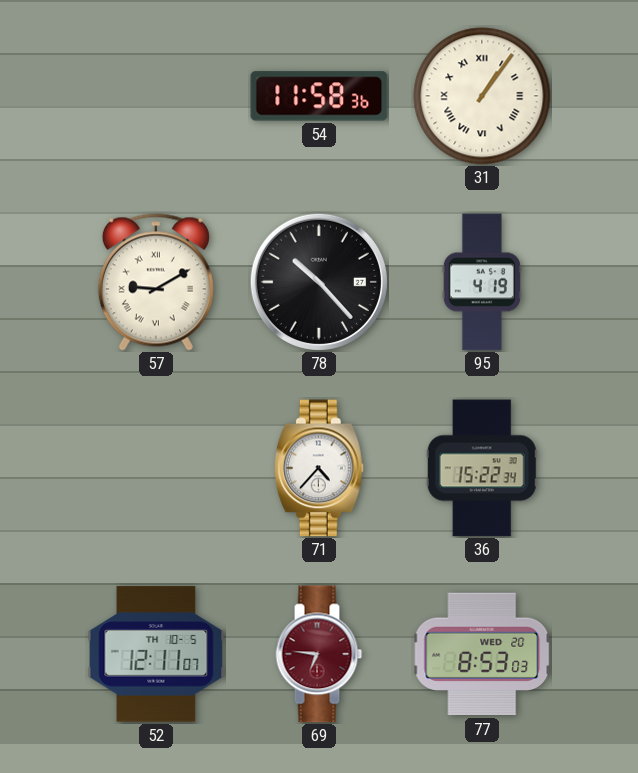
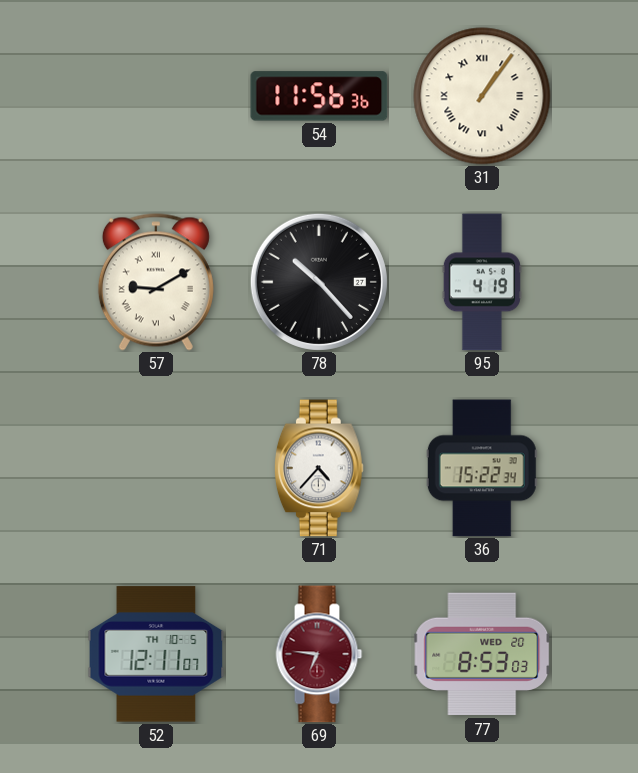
54: 11:58 -> 11:56 (319, 96)
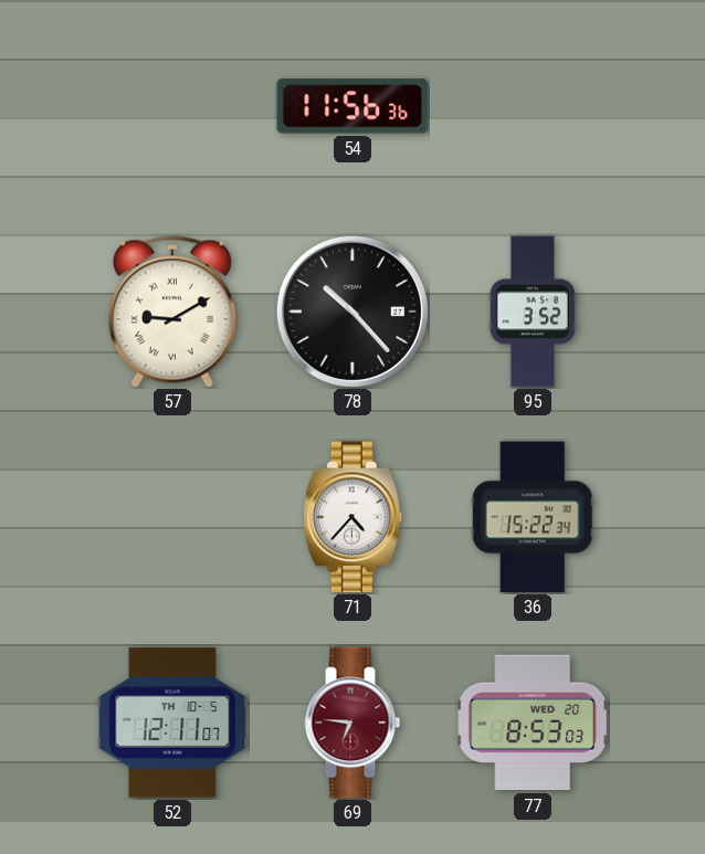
31: 1:06 -> none (482, 96)
95: 4:19 -> 3:52 (533, 312)
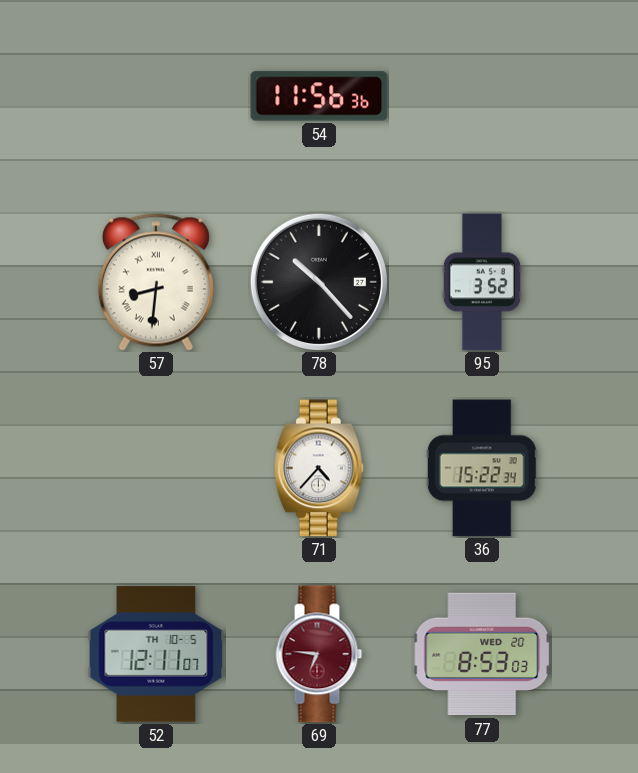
57: 9:10 -> 8:31 (156, 282)
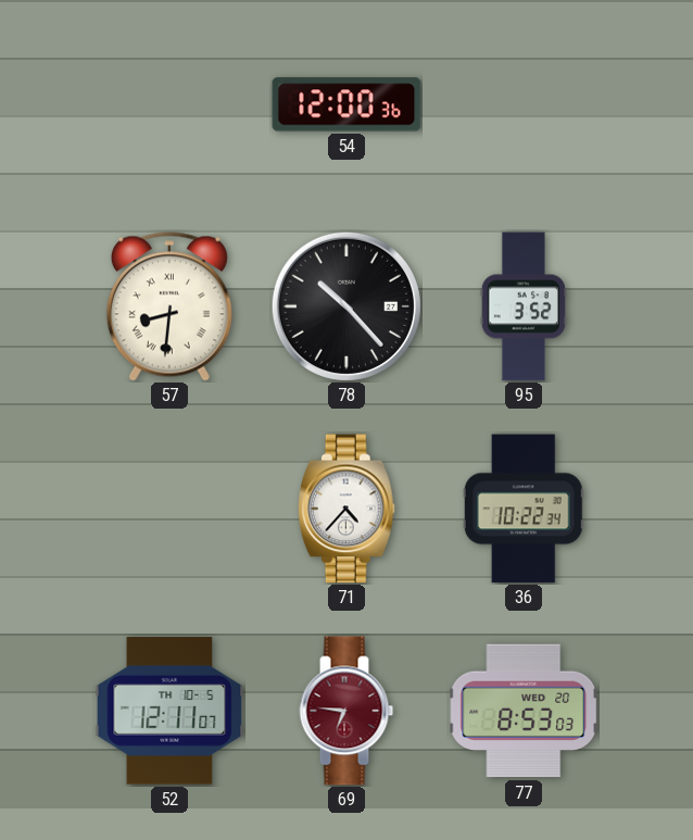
54: 11:56 -> 12:00 (346, 104)
36: 15:22 -> 10:22 (524, 509)
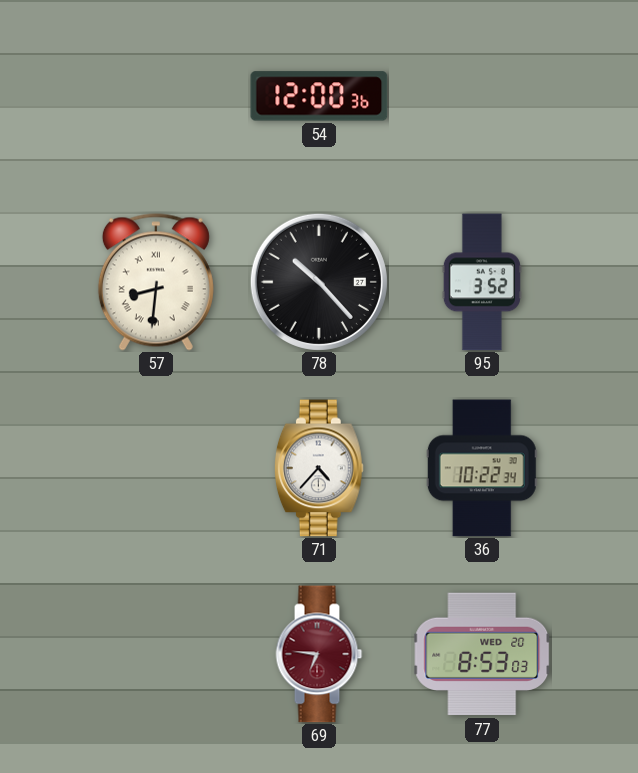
52: 12:11 -> none (169, 711)
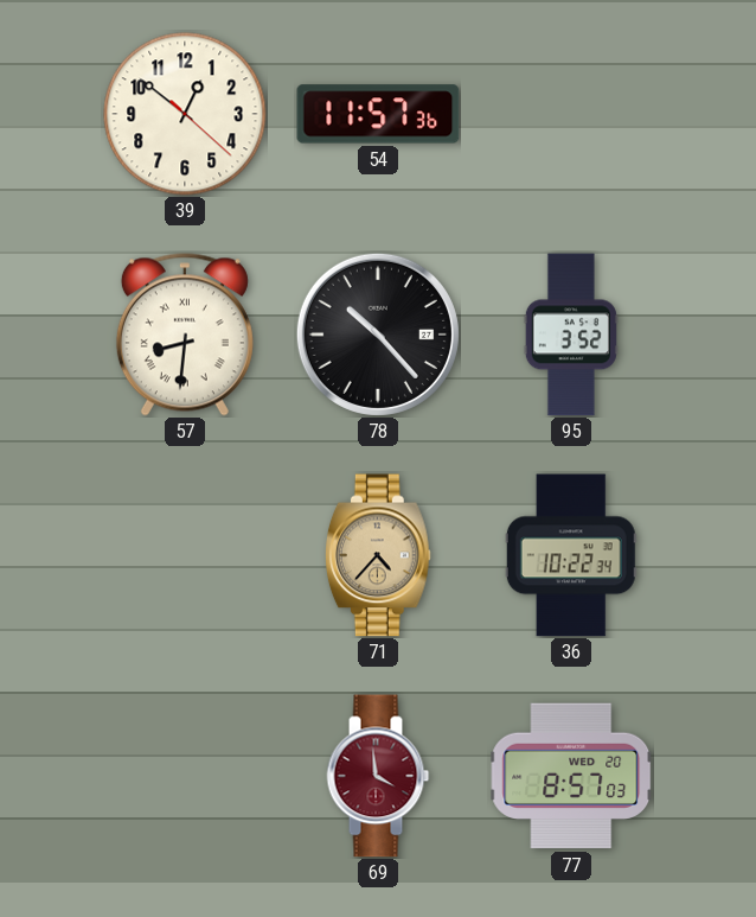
39: none -> 12:51 (185, 114)
54: 12:00 -> 11:57 (378, 114)
71 dial: white -> champagne (378, 555)
69: 6:46 -> 3:59 (378, 776)
77: 8:53 -> 8:57 (571, 776)
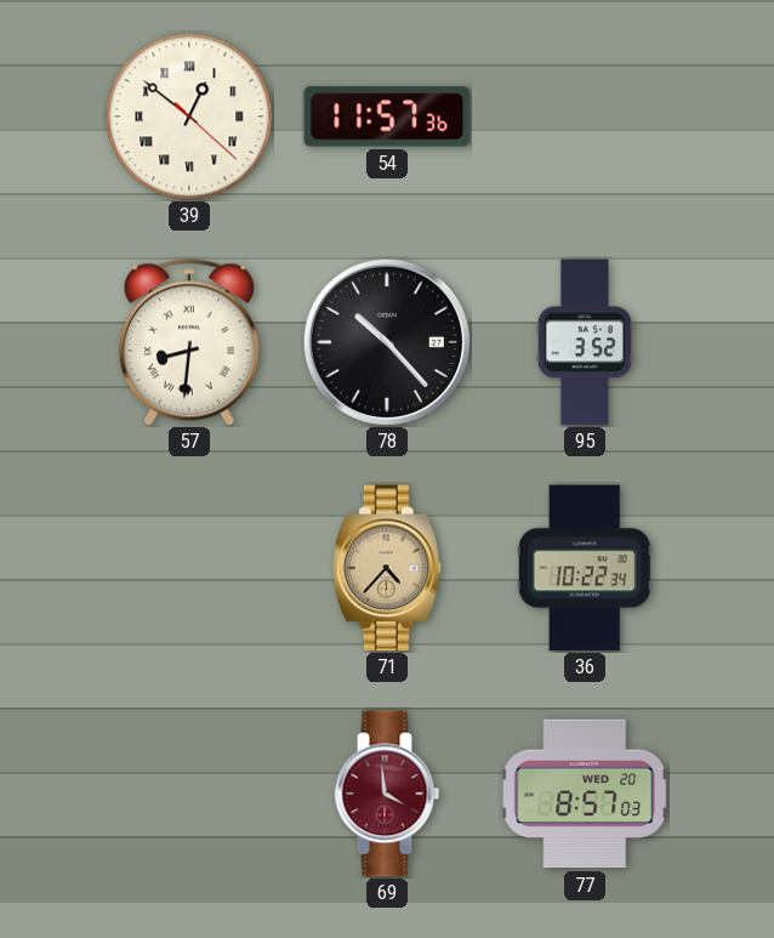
39 numerals: Arabic -> Roman (189, 116)
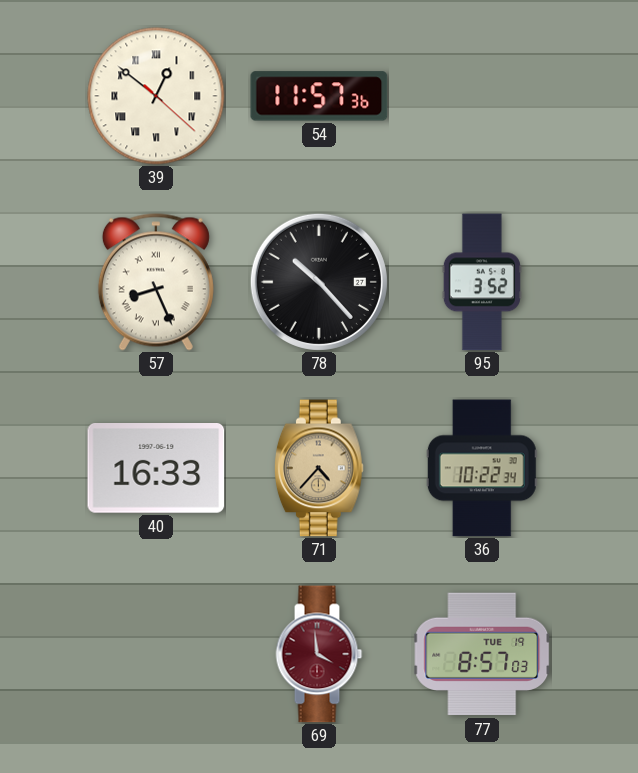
57: 8:31 -> 8:26 (156, 282)
40: none -> 16:33 (156, 469)
77 date: WED 20 -> TUE 19 (482, 654)
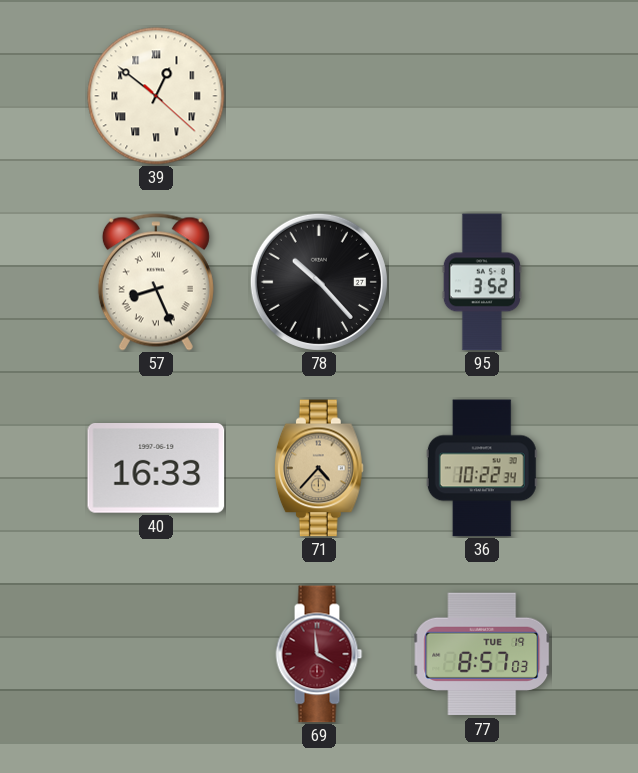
54: 11:57 -> none (319, 96)
